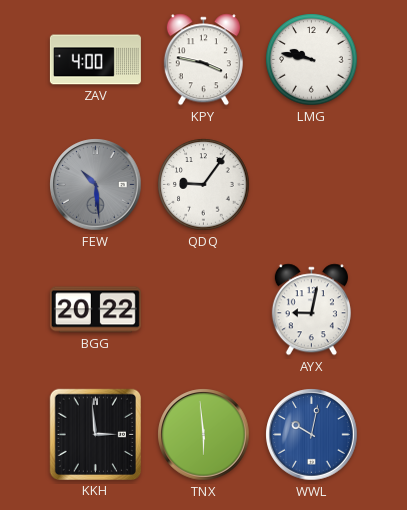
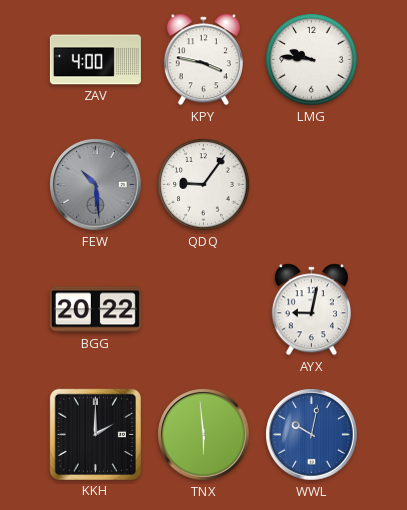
LMG: 9:47 -> 9:46 (312, 60)
KKH: 2:59 -> 2:00 (95, 434)
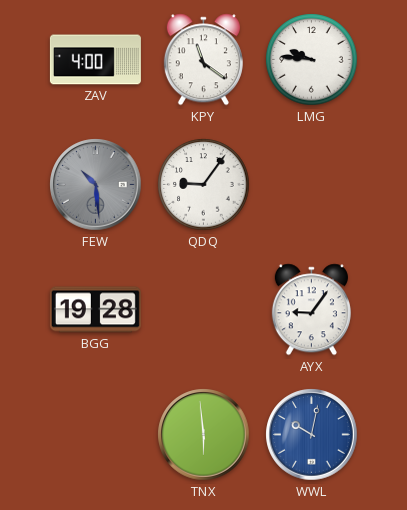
KPY: 3:47 -> 11:21 (203, 60)
BGG: 20:22 -> 19:28 (95, 310)
AYX: 9:02 -> 9:06 (311, 310)
KKH: 2:00 -> none (95, 434)
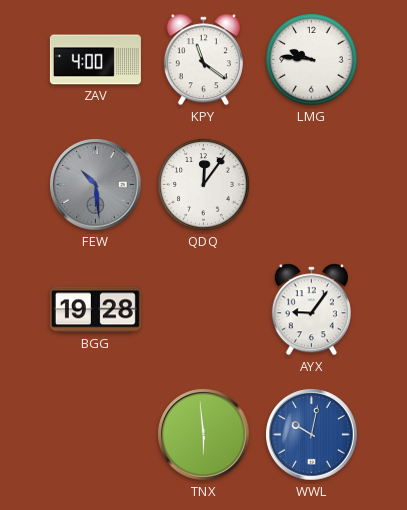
QDQ: 9:06 -> 12:06 (204, 185)
